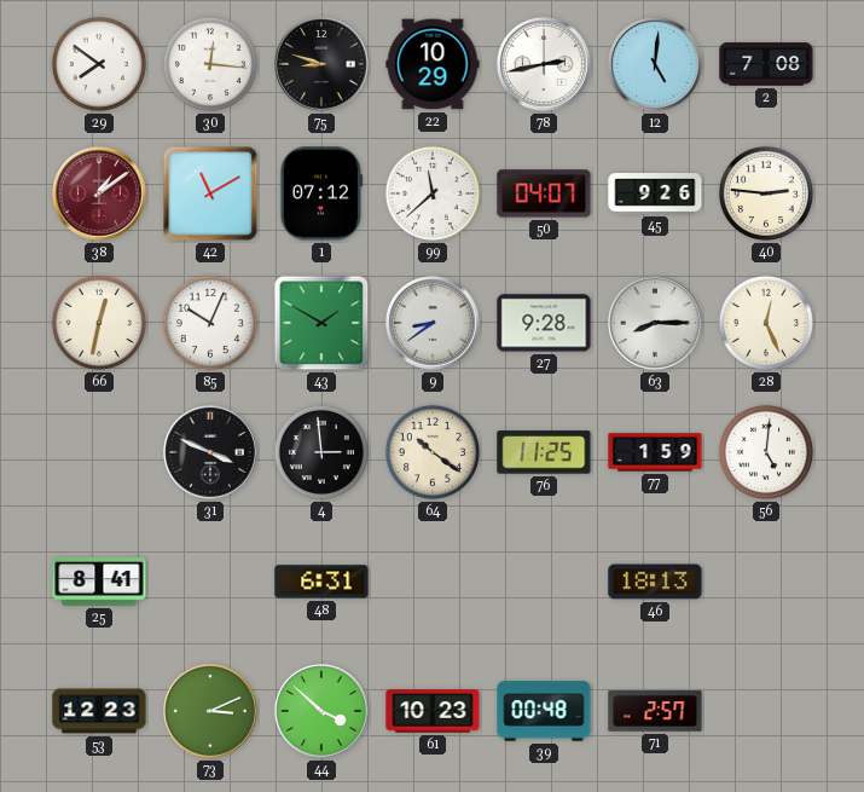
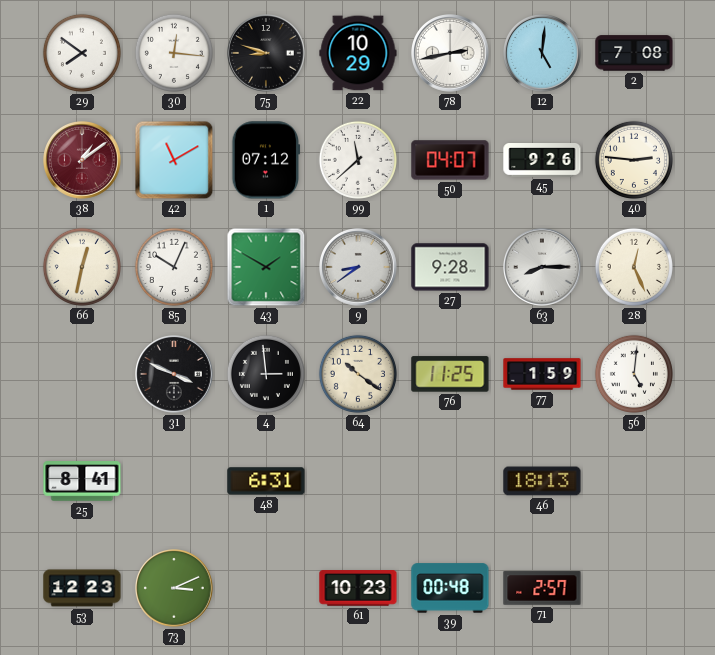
44: 3:52 -> none (323, 712)
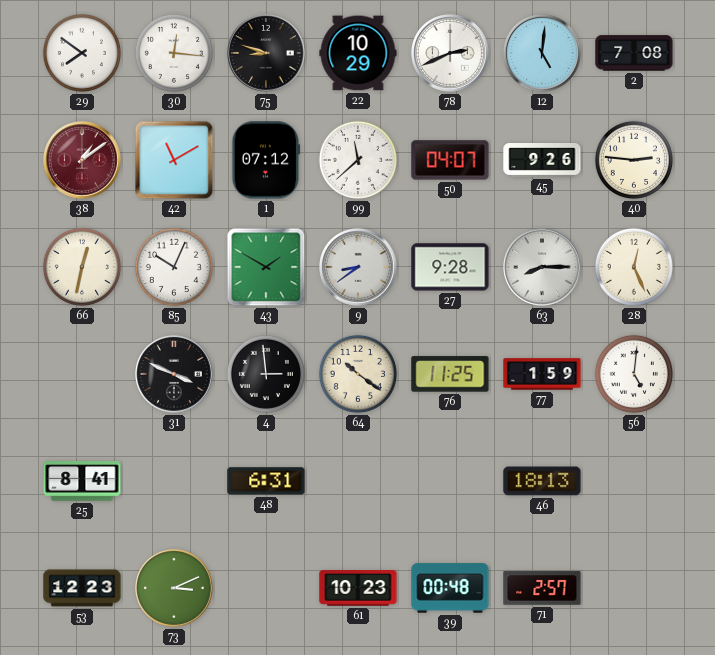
78: 2:43 -> 2:41 (451, 54)
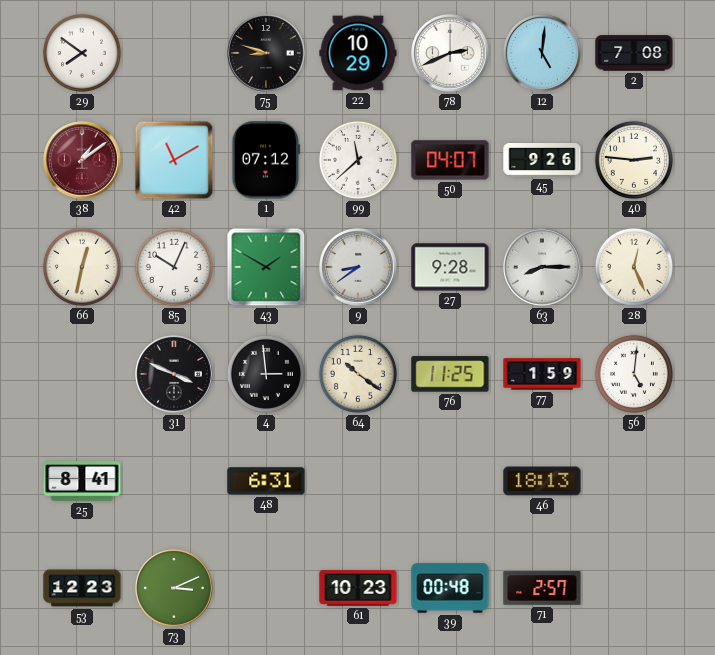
30: 12:16 -> none (174, 53)
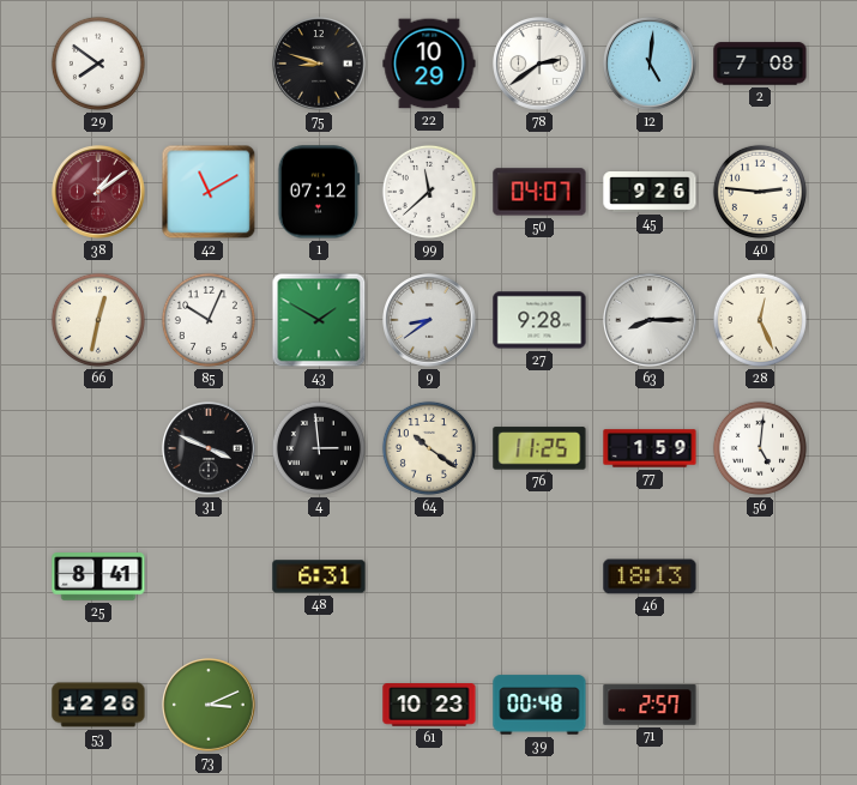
78: 2:41 -> 2:39 (541, 65)
53: 12:23 -> 12:26 (98, 705)
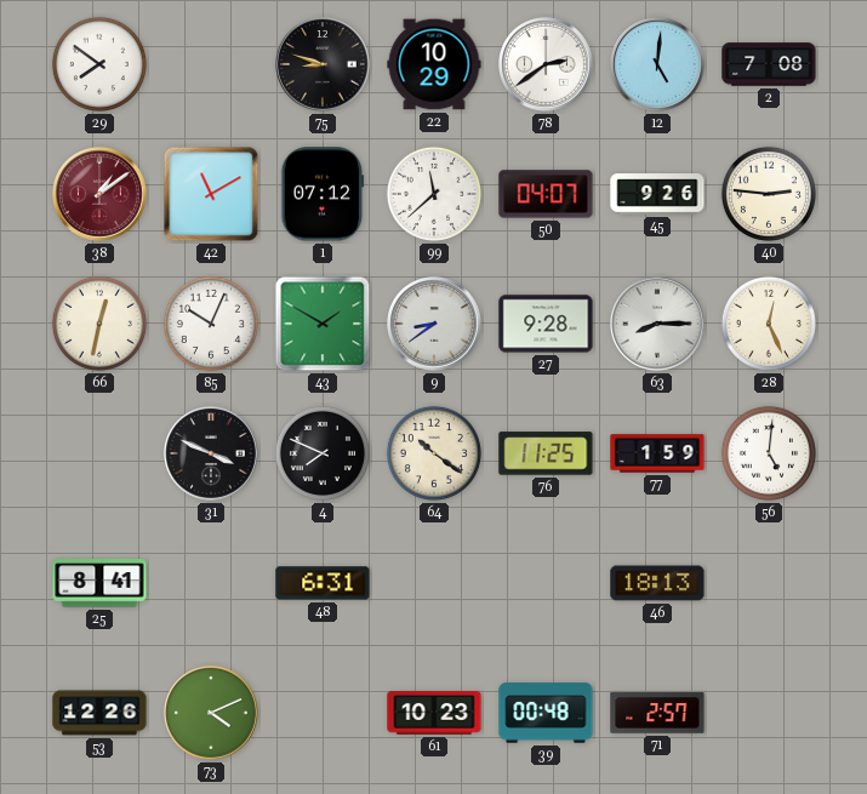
4: 2:59 -> 7:49 (323, 453)
73: 3:11 -> 4:11 (212, 714)
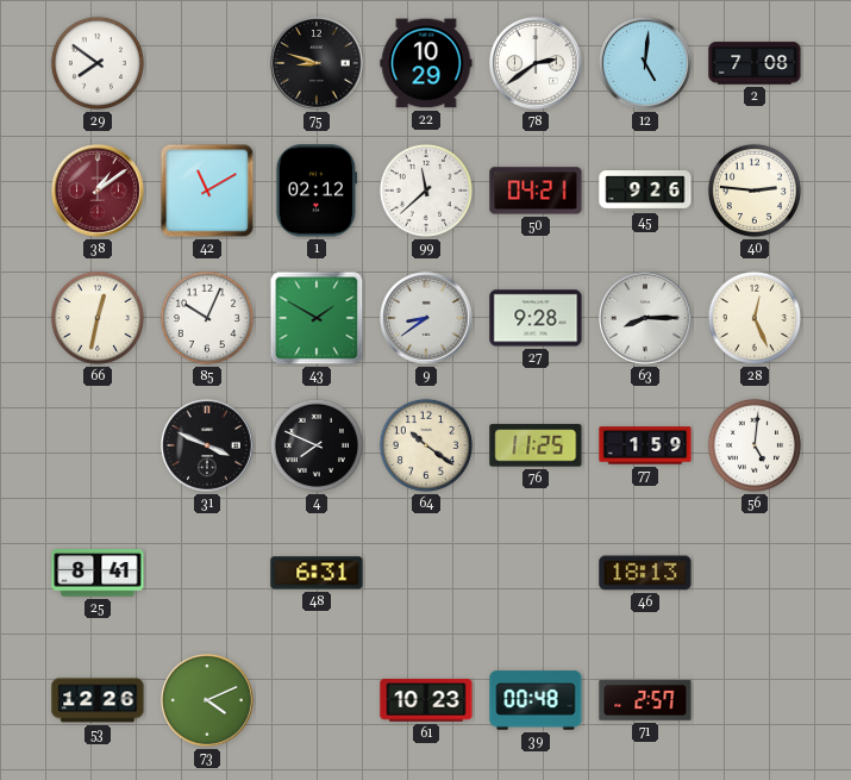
1: 07:12 -> 02:12 (317, 191)
50: 04:07 -> 04:21 (536, 191)
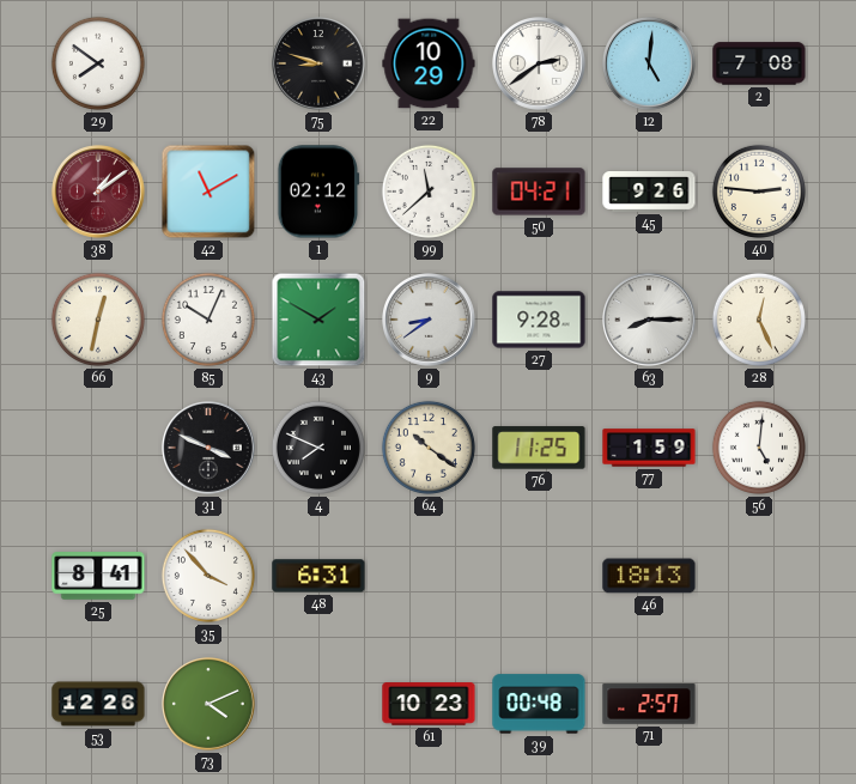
35: none -> 3:53 (208, 576)
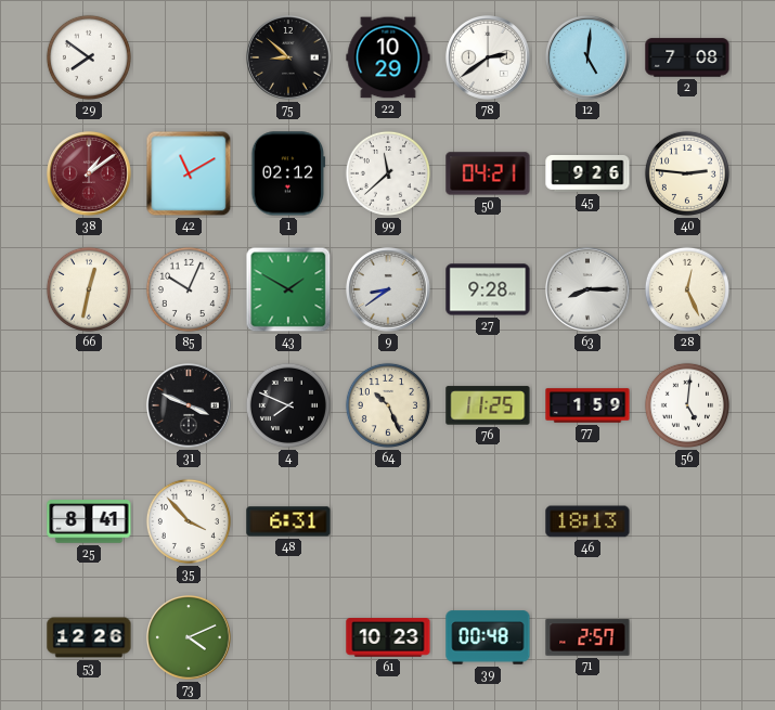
75: 8:48 -> 8:52 (289, 59)
64: 10:21 -> 10:26 (388, 405)
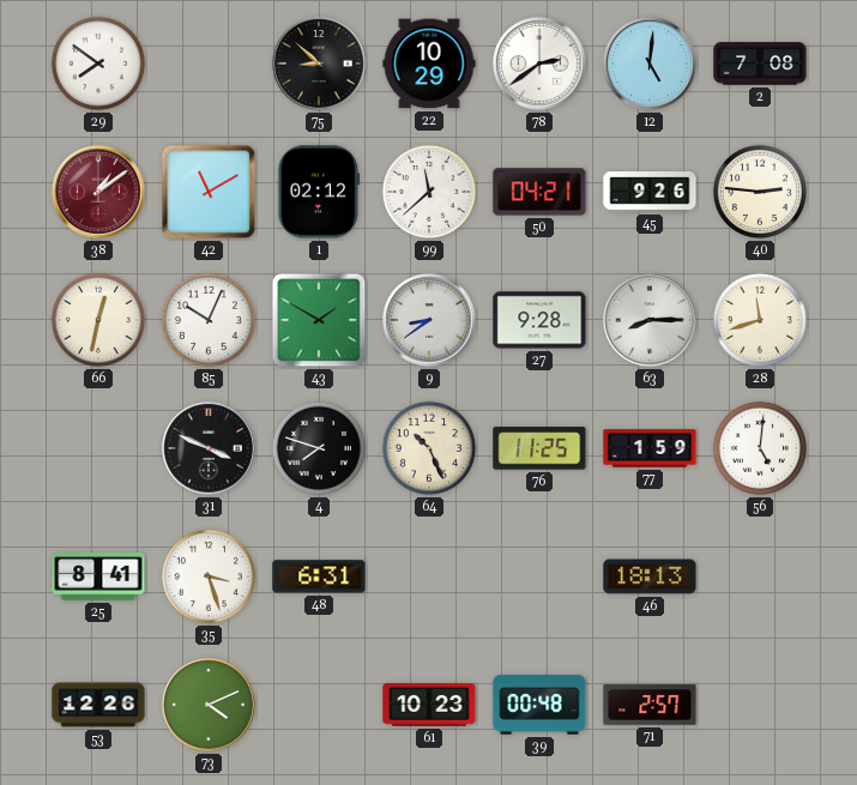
28: 12:26 -> 11:42 (760, 320)
4: 7:49 -> 7:48 (319, 448)
35: 3:53 -> 3:27 (209, 576)
